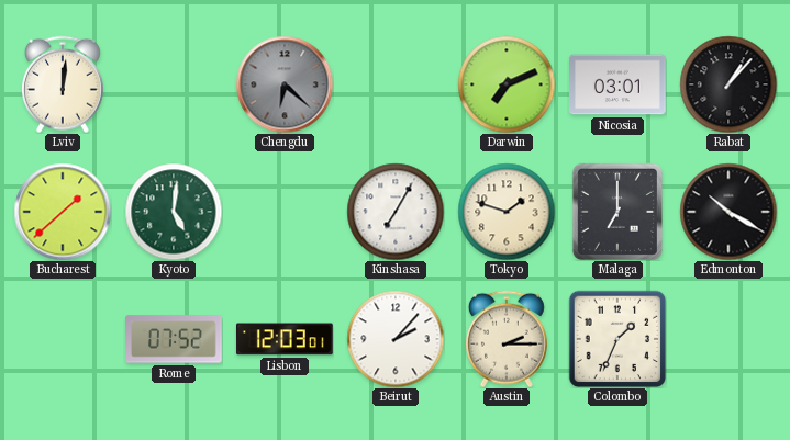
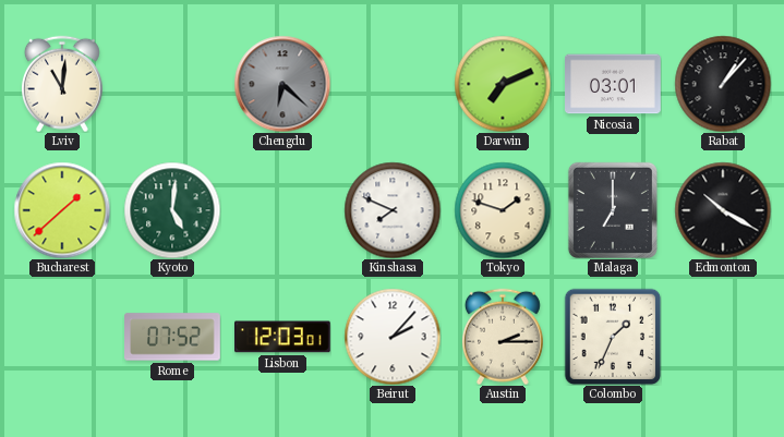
Lviv: 12:01 -> 11:01 (62, 84)
Kinshasa: 7:05 -> 7:49 (393, 210)
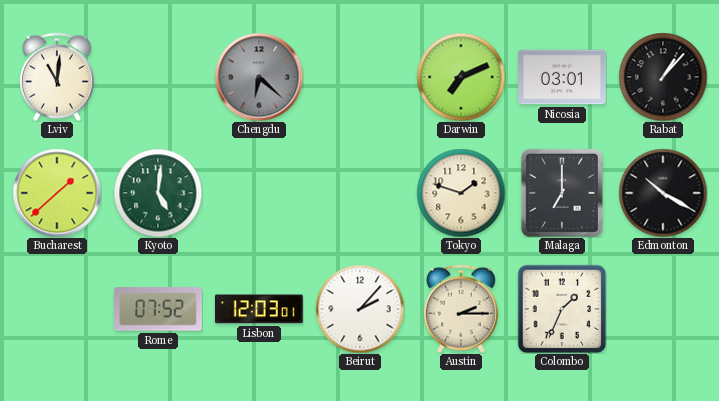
Kinshasa: 7:49 -> none (393, 210)
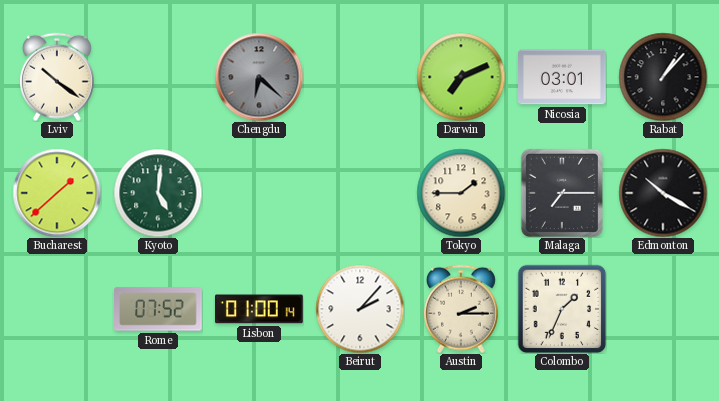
Lviv: 11:01 -> 10:21 (57, 77)
Tokyo: 1:48 -> 1:45 (461, 193)
Malaga: 7:00 -> 7:15 (562, 193)
Lisbon: 12:03 -> 01:00 (259, 309)
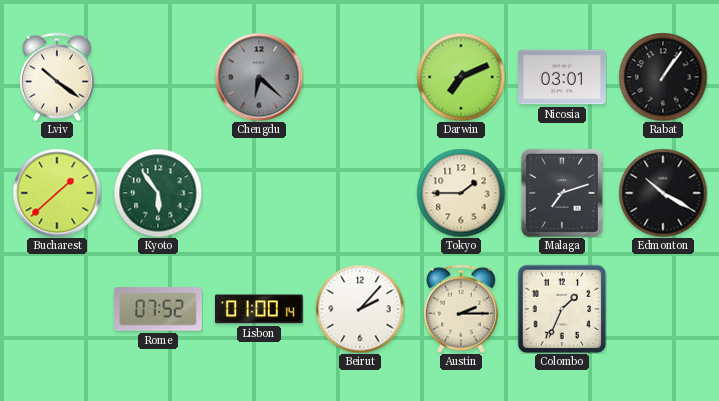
Rabat: 1:07 -> 1:06 (663, 77)
Kyoto: 5:01 -> 5:54 (158, 193)
Malaga: 7:15 -> 7:12 (562, 193)
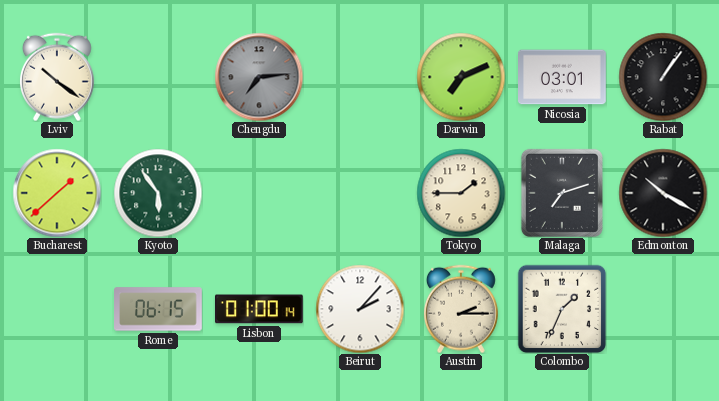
Chengdu: 6:22 -> 7:14 (259, 77)
Rome: 07:52 -> 06:15 (159, 309)
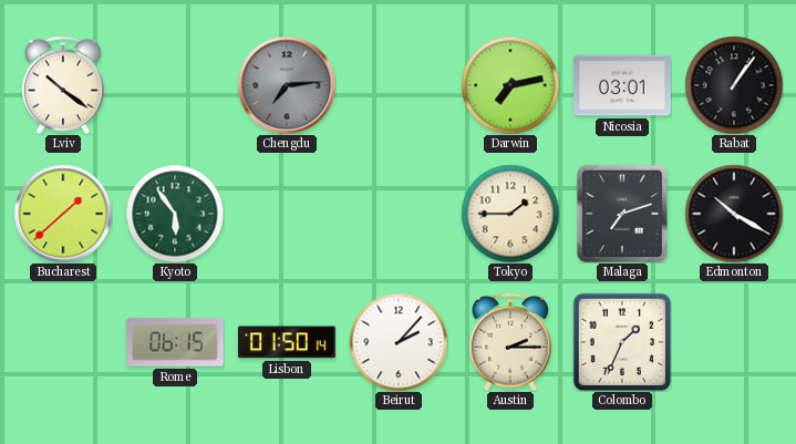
Darwin: 7:11 -> 7:13 (510, 85)
Lisbon: 01:00 -> 01:50 (287, 342)
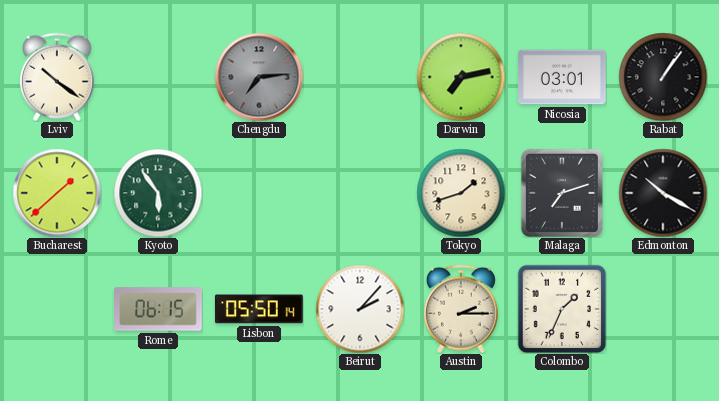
Tokyo: 1:45 -> 1:42 (461, 193)
Lisbon: 01:50 -> 05:50 (259, 309)
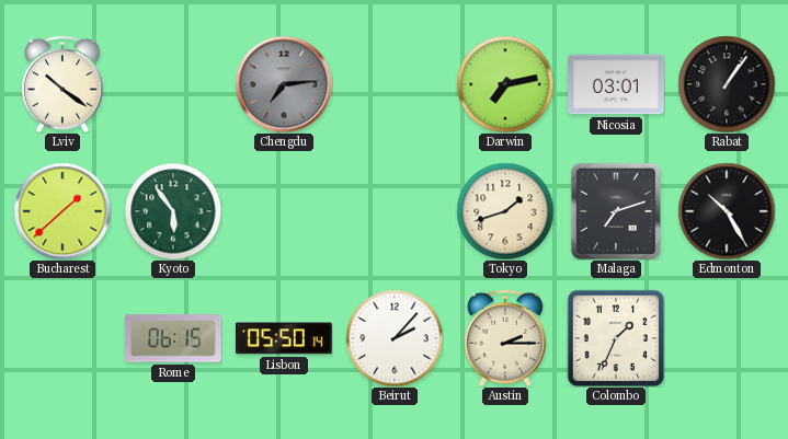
Edmonton: 10:20 -> 10:25 (727, 211)
